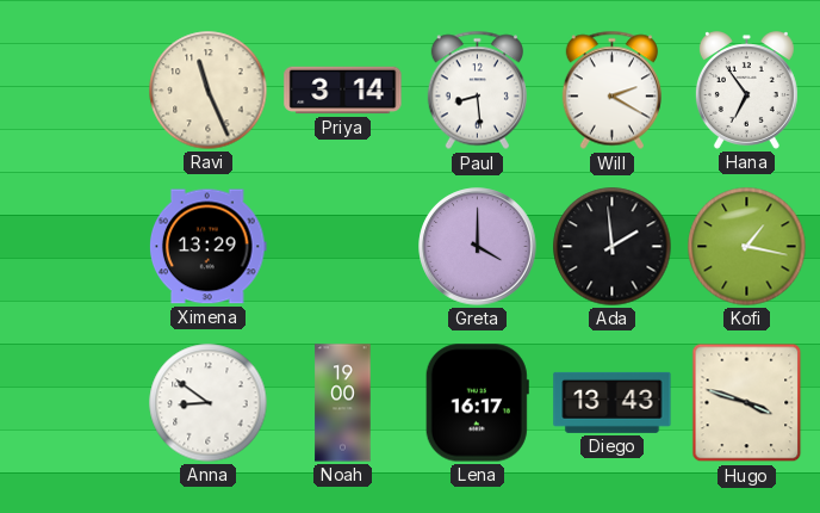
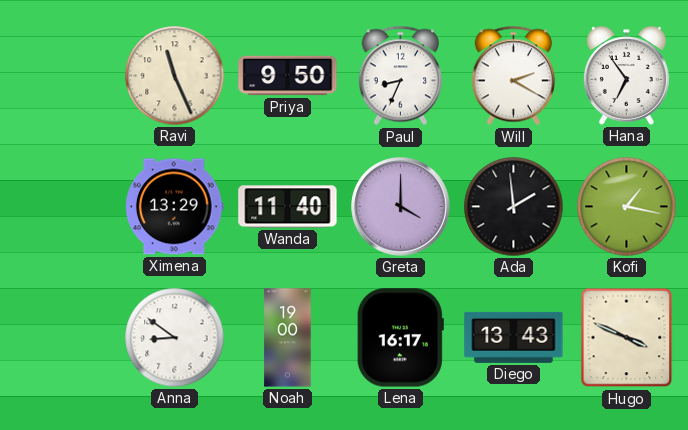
Priya: 3:14 -> 9:50 (288, 76)
Paul: 8:29 -> 8:34 (400, 76)
Wanda: none -> 11:40 (288, 207)
Hugo: 3:48 -> 3:49 (627, 338)
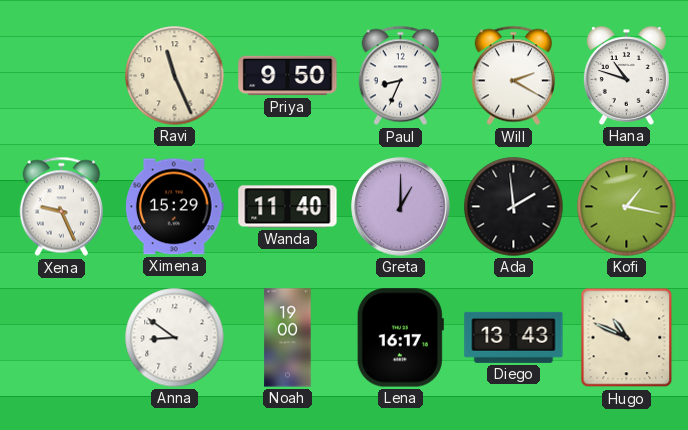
Hana: 6:54 -> 10:48 (626, 76)
Xena: none -> 9:26 (61, 207)
Ximena: 13:29 -> 15:29 (175, 207)
Greta: 4:00 -> 1:00 (401, 207)
Hugo: 3:49 -> 10:49 (627, 338)
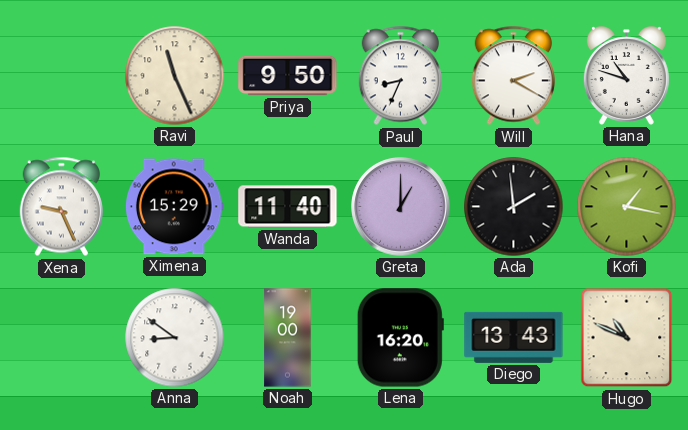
Lena: 16:17 -> 16:20 (400, 338)
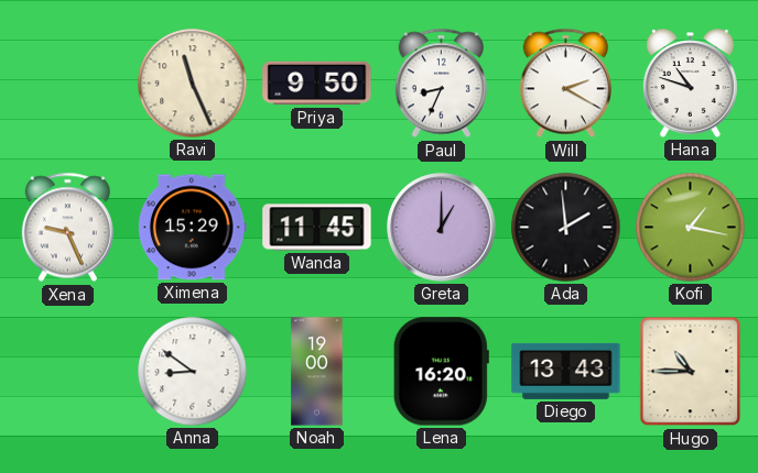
Wanda: 11:40 -> 11:45 (317, 228)
Hugo: 10:49 -> 10:45 (691, 372)
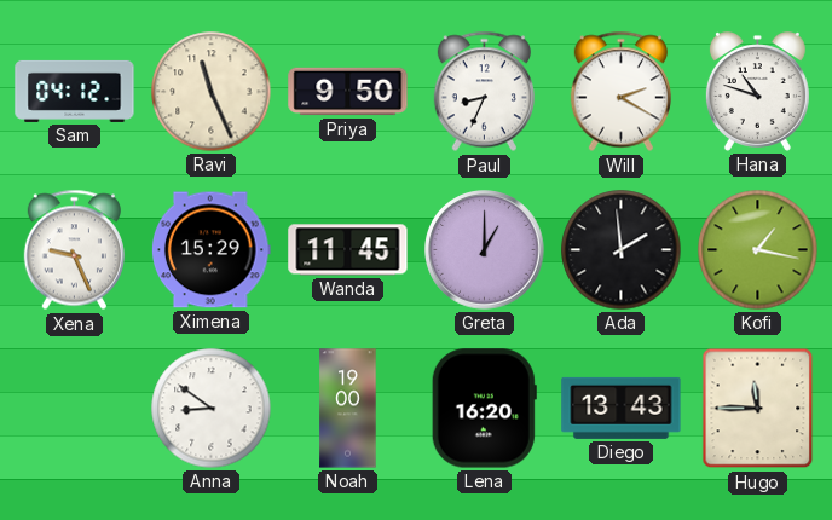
Sam: none -> 04:12 (75, 91)
Hugo: 10:45 -> 11:45 (758, 409)
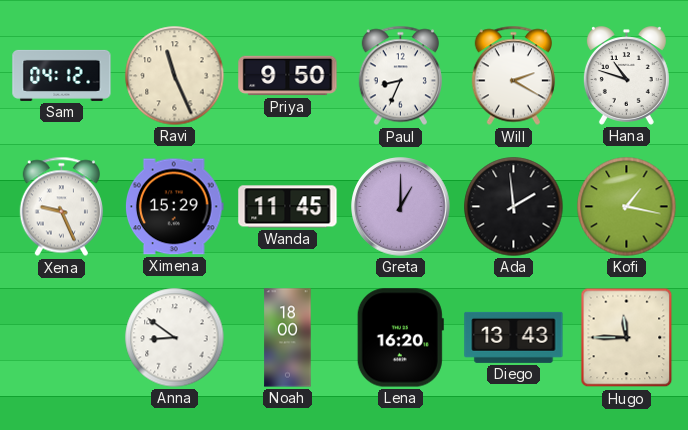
Noah: 19:00 -> 18:00 (288, 338)
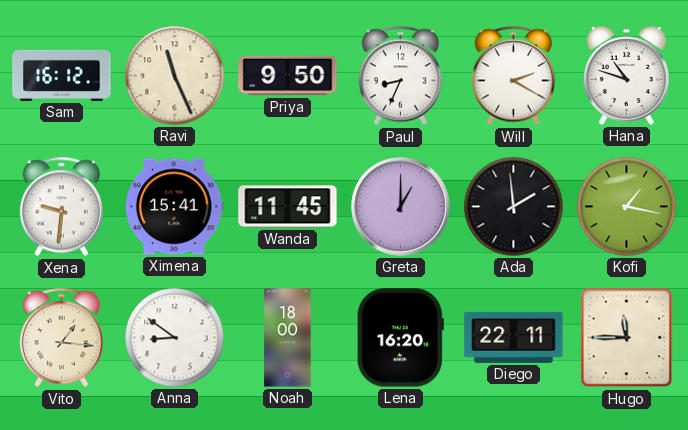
Sam: 04:12 -> 16:12 (62, 75)
Xena: 9:26 -> 9:31 (61, 207)
Ximena: 15:29 -> 15:41 (175, 207)
Vito: none -> 1:16 (61, 338)
Diego: 13:43 -> 22:11 (514, 337)
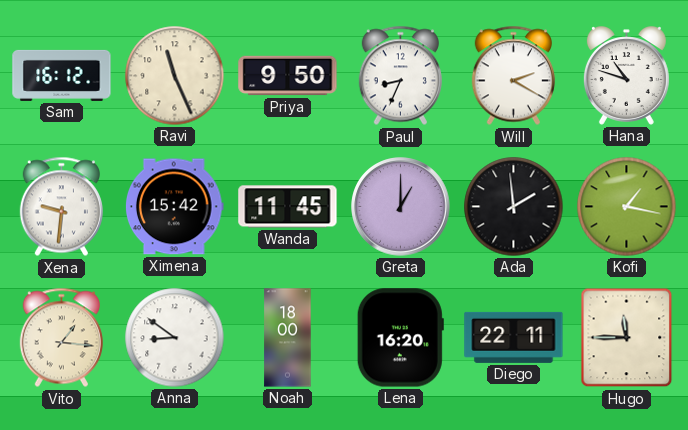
Ximena: 15:41 -> 15:42 (175, 207)
